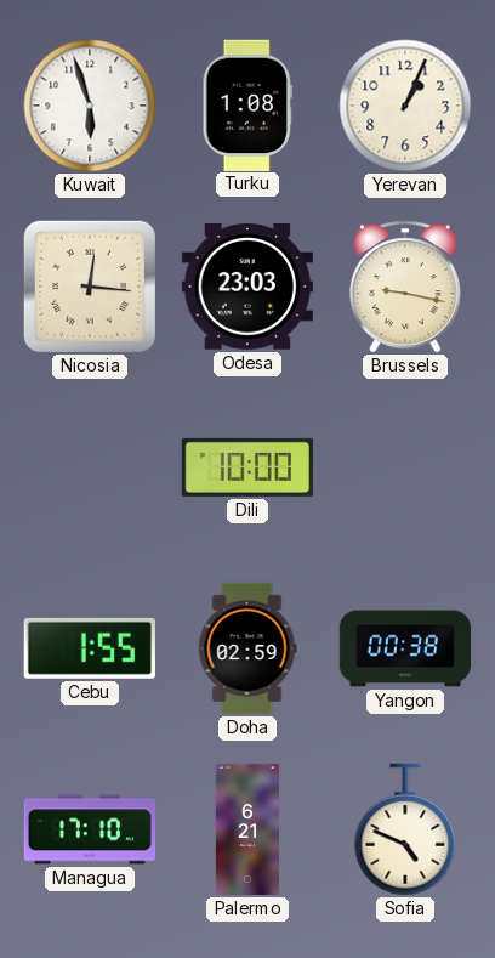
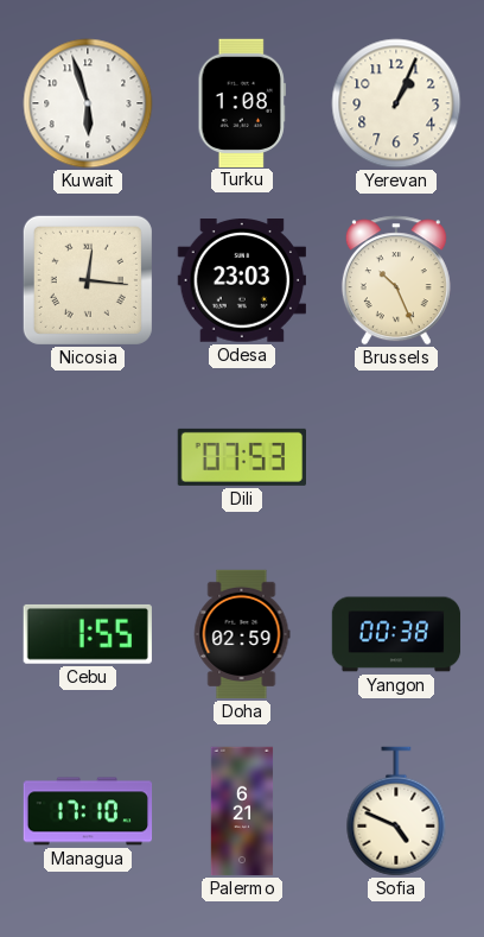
Brussels: 9:17 -> 10:26 (396, 280)
Dili: 10:00 -> 07:53 (241, 457)
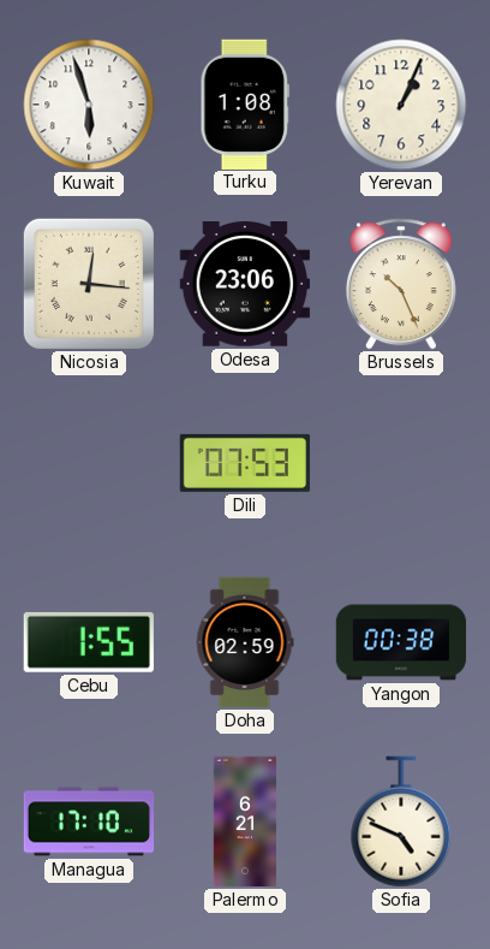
Odesa: 23:03 -> 23:06 (244, 285)
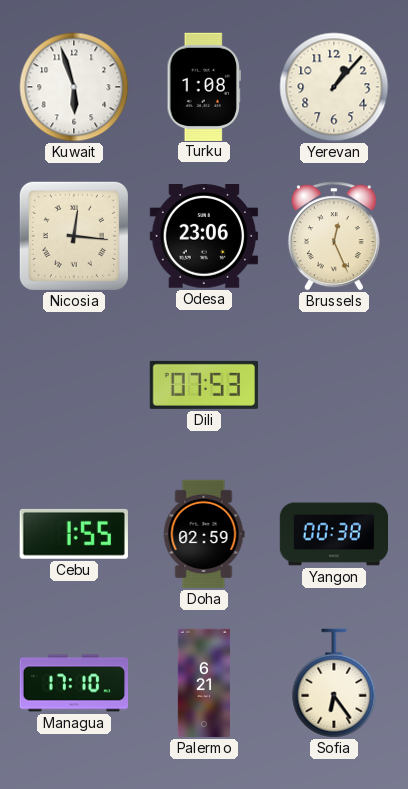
Yerevan: 1:04 -> 1:07 (334, 87)
Brussels: 10:26 -> 12:26 (334, 236)
Sofia: 4:49 -> 6:24 (334, 683)
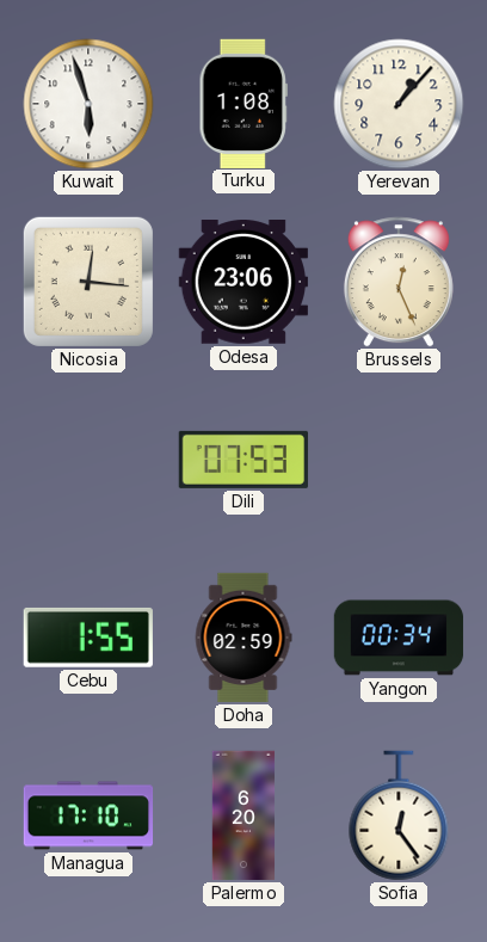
Yangon: 00:38 -> 00:34 (399, 638)
Palermo: 6:21 -> 6:20 (243, 815)
Sofia: 6:24 -> 12:24 (399, 815)
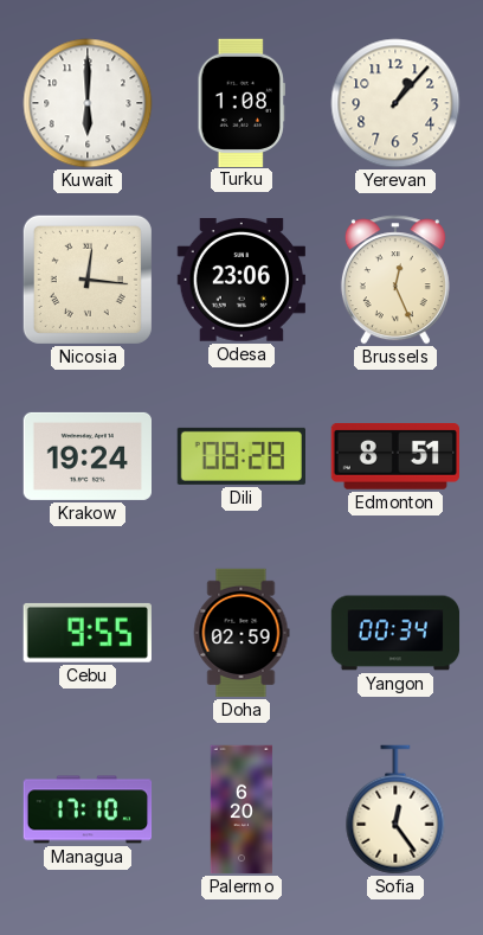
Kuwait: 5:57 -> 6:00 (88, 103)
Krakow: none -> 19:24 (86, 456)
Dili: 07:53 -> 08:28 (240, 456)
Edmonton: none -> 8:51 (394, 457)
Cebu: 1:55 -> 9:55 (88, 633)
